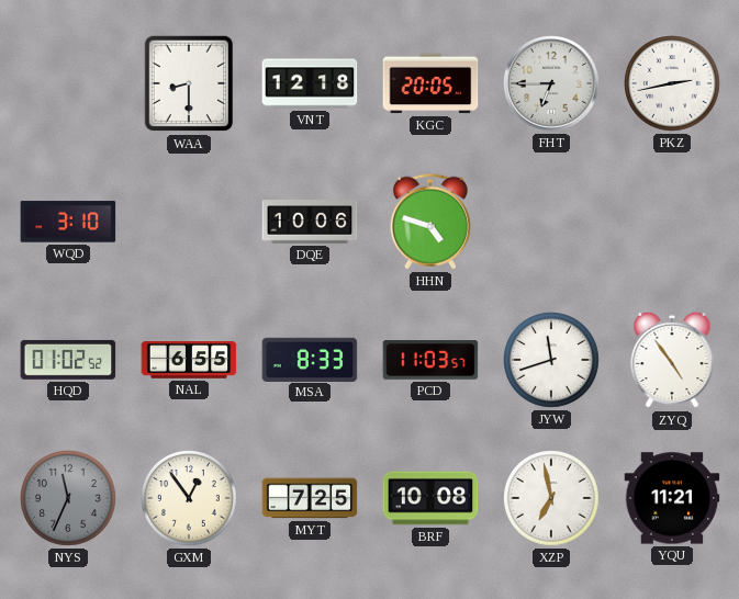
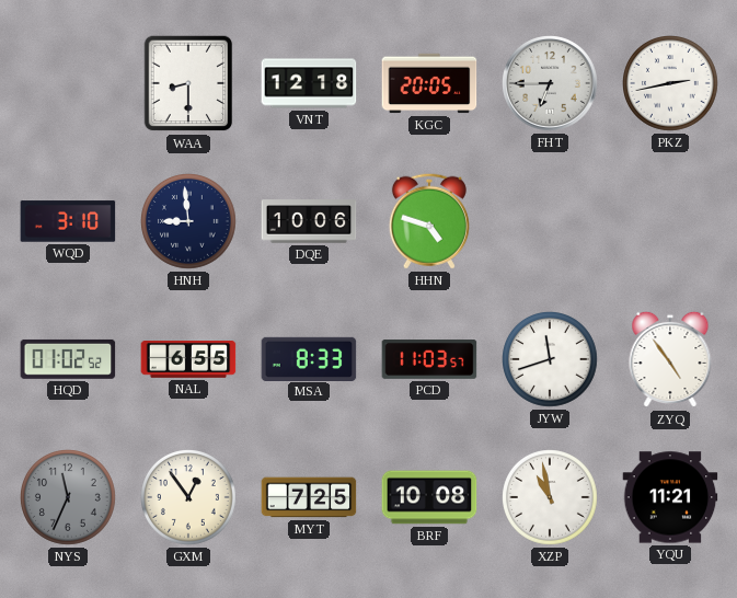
HNH: none -> 8:59 (189, 222)
XZP: 6:58 -> 10:58 (551, 498)
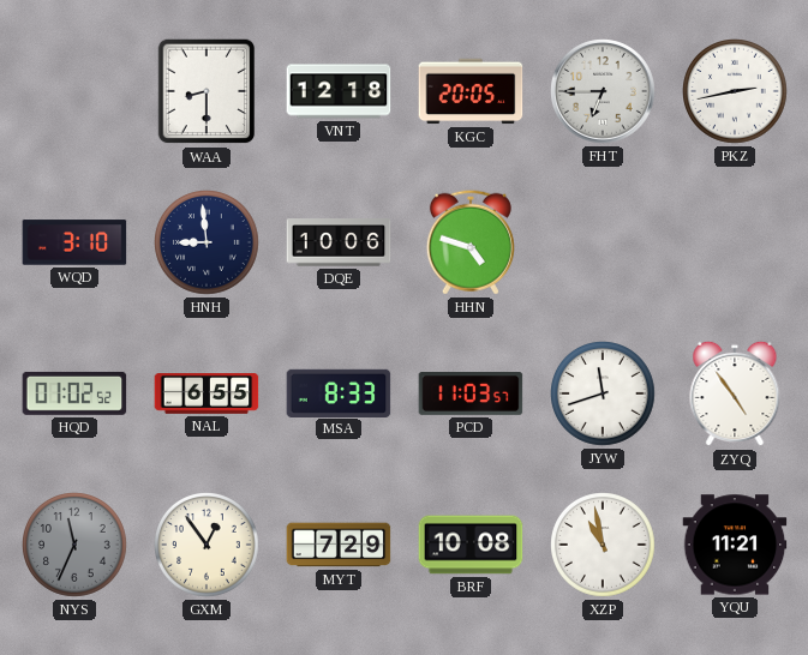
MYT: 7:25 -> 7:29 (339, 545)
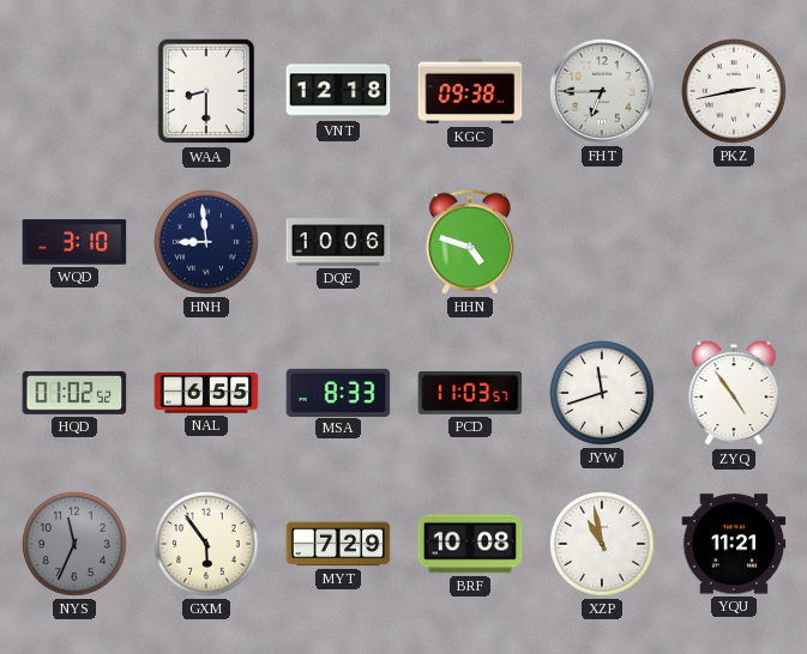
KGC: 20:05 -> 09:38 (470, 91)
GXM: 12:54 -> 5:54 (207, 545)
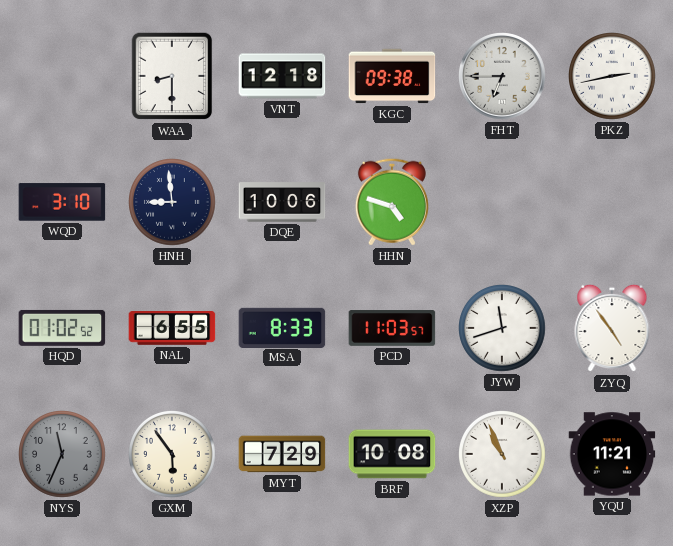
XZP: 10:58 -> 10:56 (503, 455)
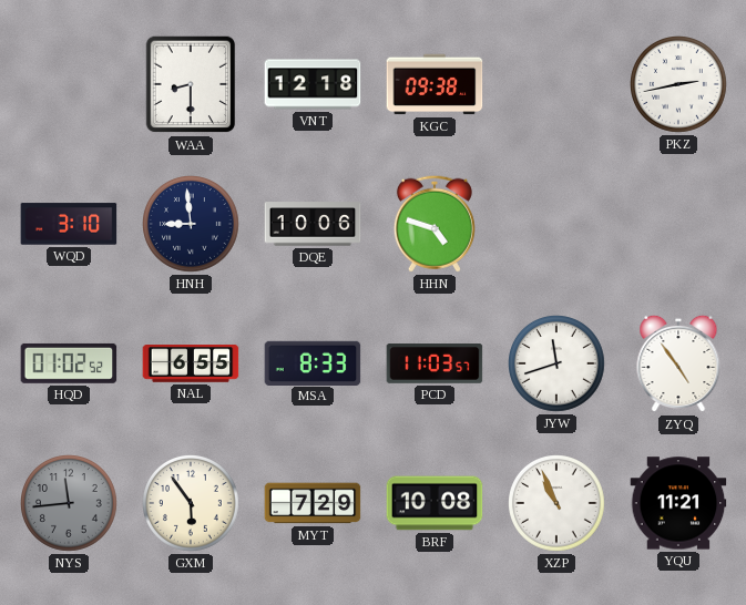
FHT: 6:45 -> none (502, 76)
NYS: 11:34 -> 11:44 (70, 504)
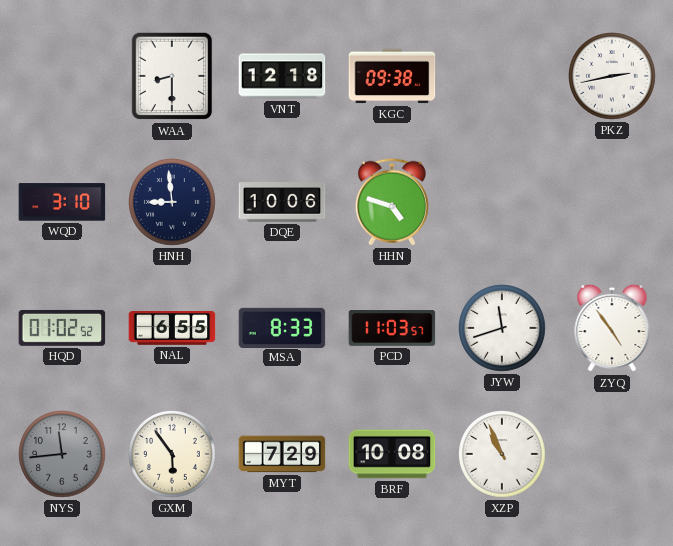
YQU: 11:21 -> none (678, 503)
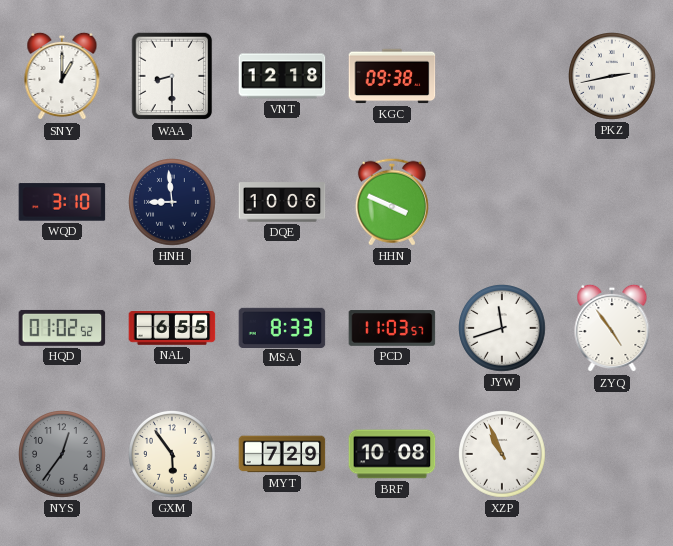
SNY: none -> 1:00 (62, 76)
HHN: 4:48 -> 3:49 (392, 202)
NYS: 11:44 -> 12:36 (63, 455)
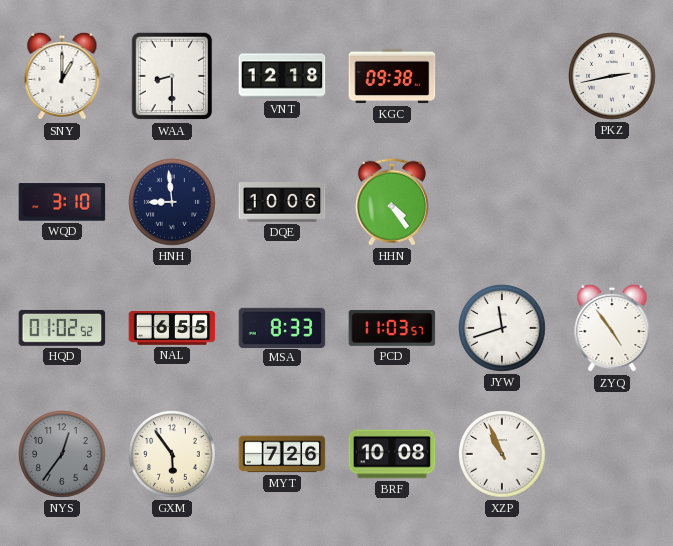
HHN: 3:49 -> 4:24 (392, 202)
MYT: 7:29 -> 7:26 (282, 454)
